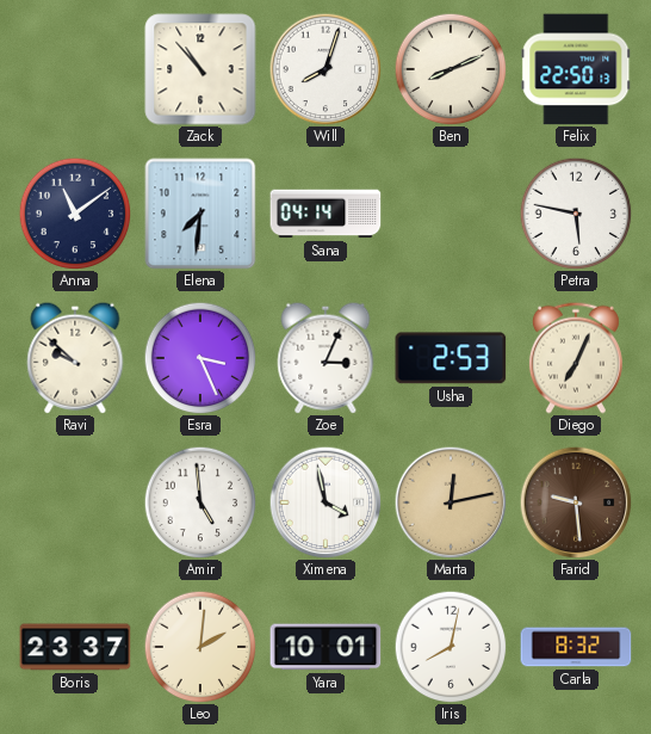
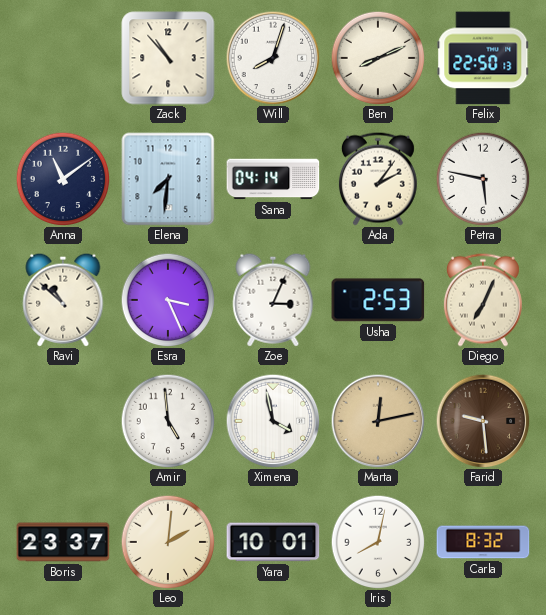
Ada: none -> 2:06 (378, 179)
Ravi: 9:52 -> 10:52 (63, 300)
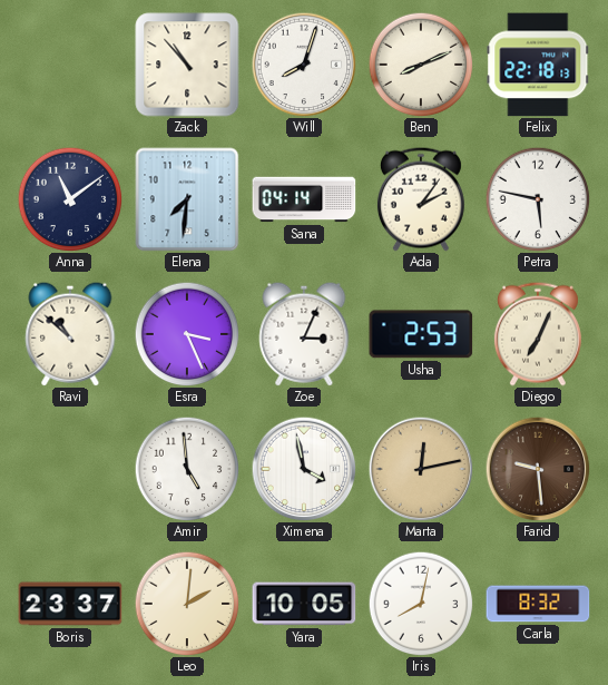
Felix: 22:50 -> 22:18 (538, 65)
Yara: 10:01 -> 10:05 (304, 604)
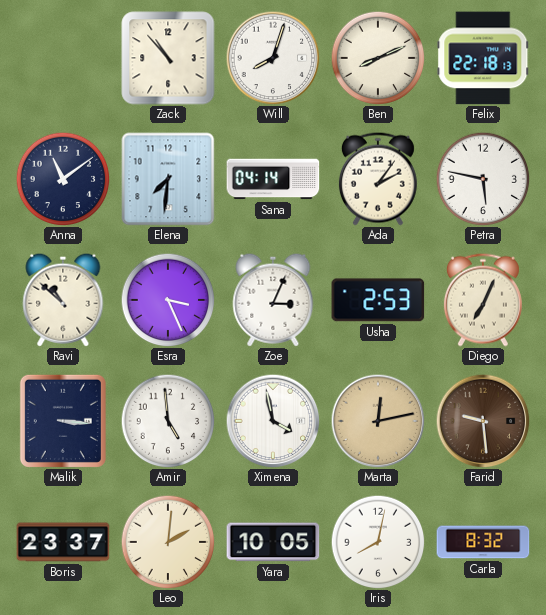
Malik: none -> 3:16 (63, 421)
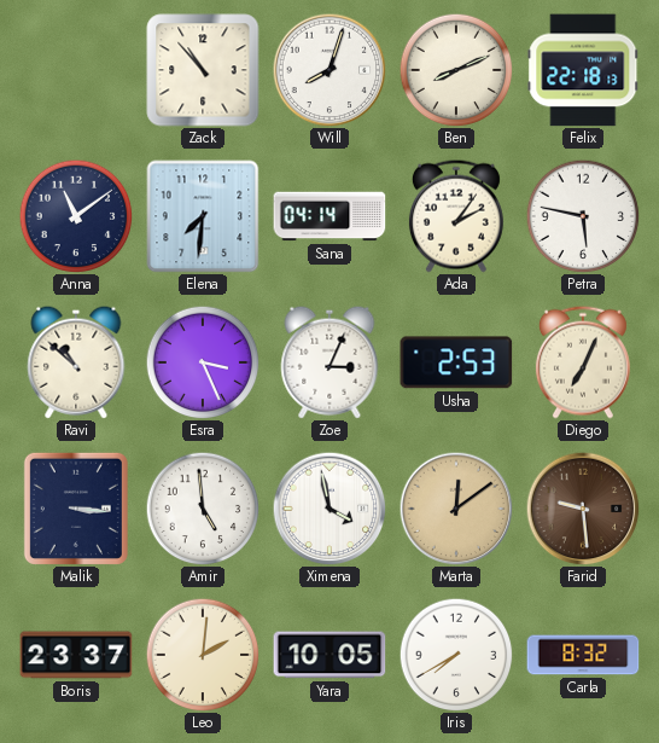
Marta: 12:13 -> 12:09 (456, 509)
Iris: 8:02 -> 7:40 (456, 655)
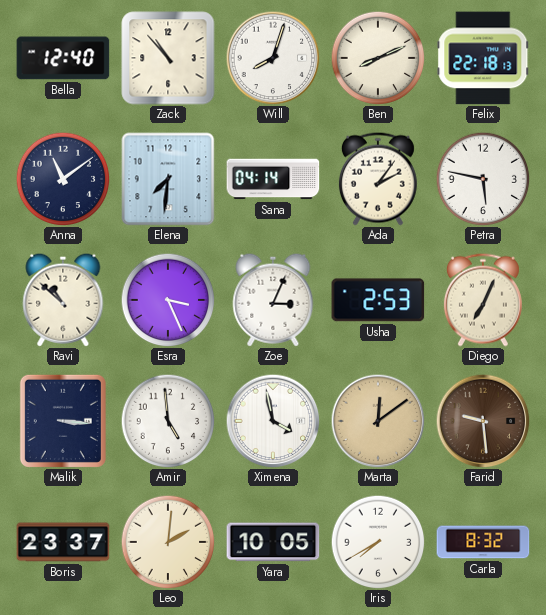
Bella: none -> 12:40 (63, 58)
